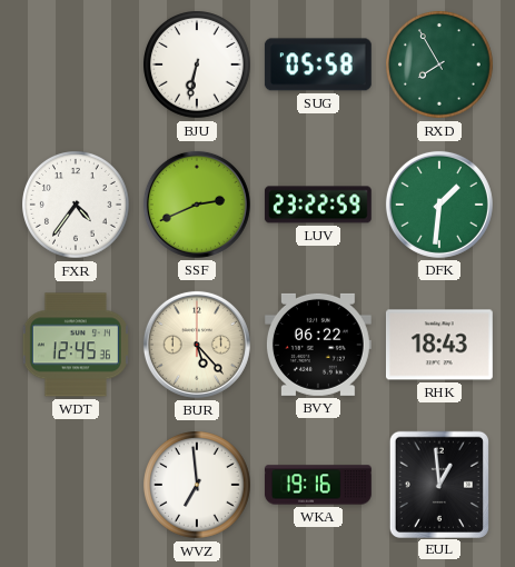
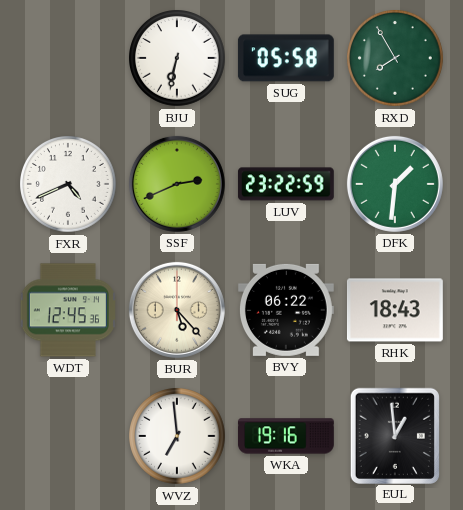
FXR: 4:36 -> 4:41 (69, 185)
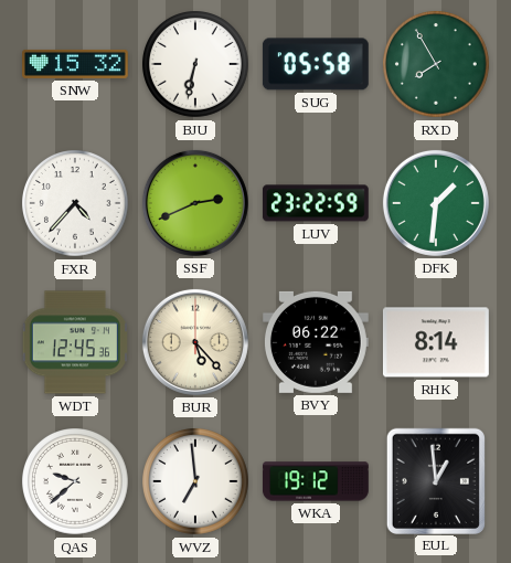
SNW: none -> 15:32 (76, 64)
FXR: 4:41 -> 4:37 (76, 204)
RHK: 18:43 -> 8:14 (436, 342)
QAS: none -> 9:38 (76, 482)
WKA: 19:16 -> 19:12 (316, 481)
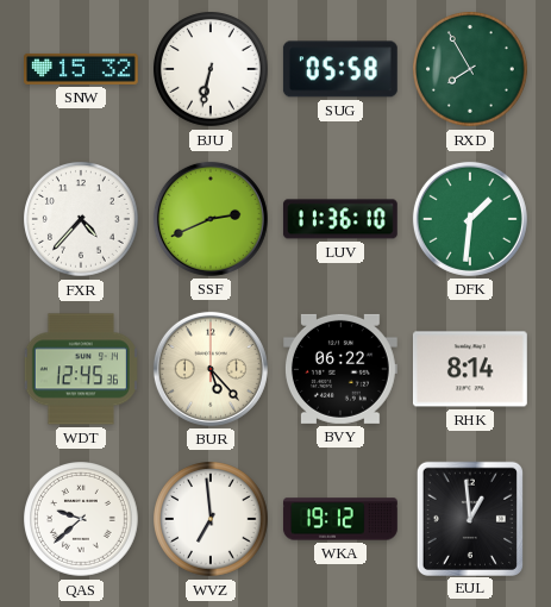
LUV: 23:22 -> 11:36 (340, 219)
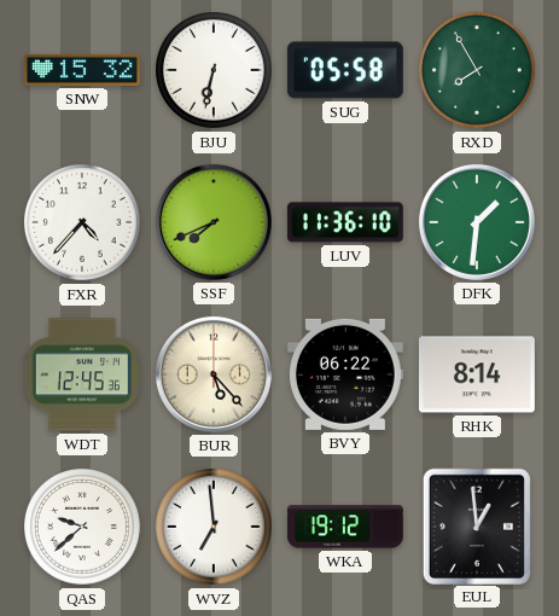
SSF: 2:41 -> 7:41 (214, 222)
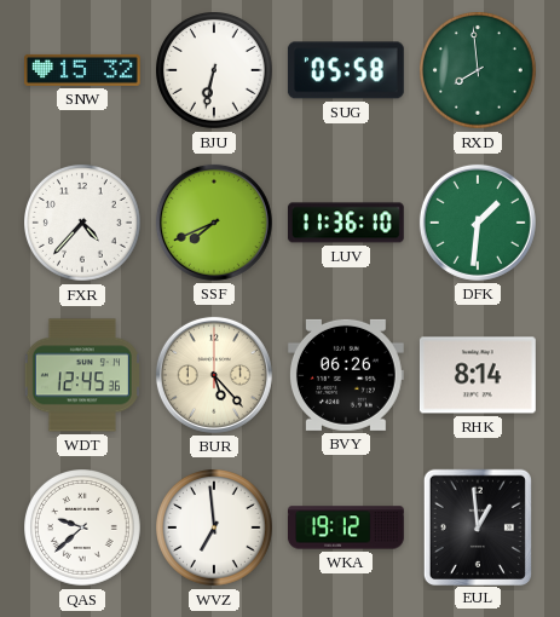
RXD: 7:55 -> 7:59 (479, 71)
BVY: 06:22 -> 06:26 (346, 375)
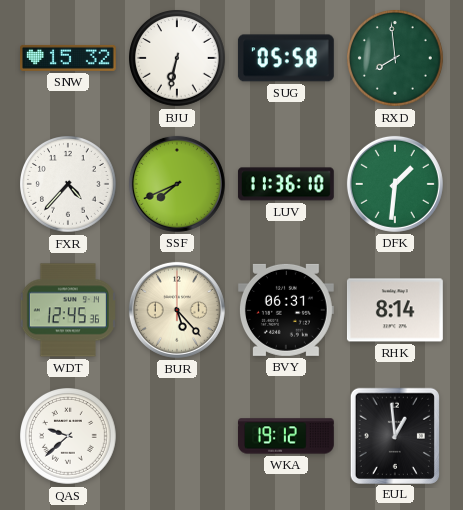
BVY: 06:26 -> 06:31 (286, 310)
WVZ: 6:59 -> none (215, 529)
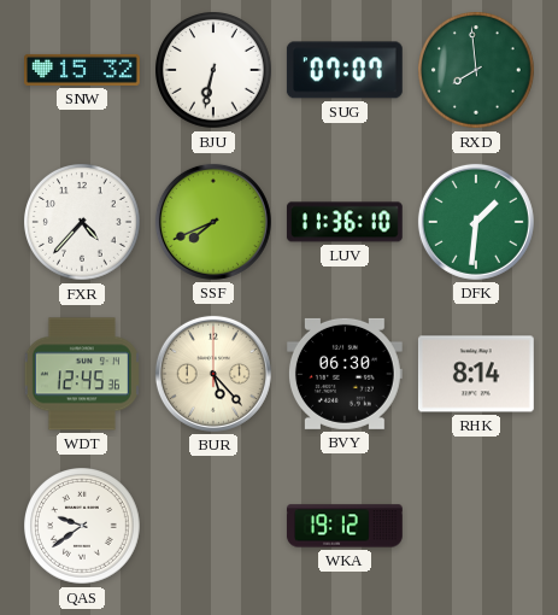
SUG: 05:58 -> 07:07 (345, 70)
BVY: 06:31 -> 06:30 (345, 374)
QAS: 9:38 -> 9:39 (83, 527)
EUL: 12:59 -> none (395, 435)
